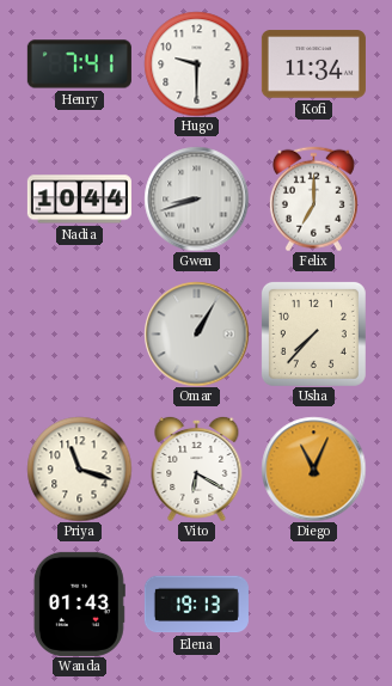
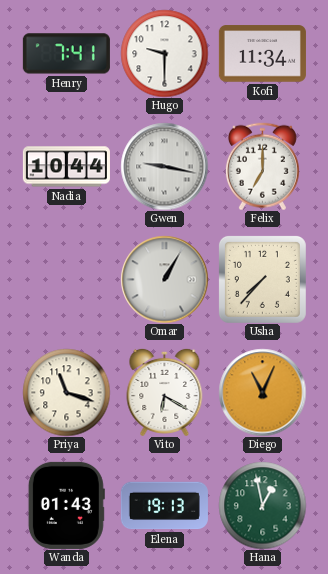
Gwen: 8:42 -> 9:17 (164, 166)
Hana: none -> 12:58 (262, 505)
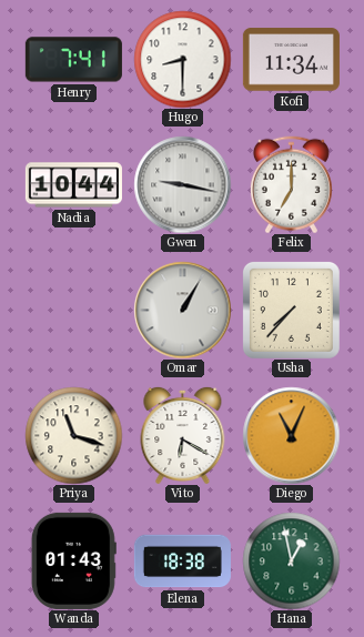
Hugo: 9:30 -> 8:30 (182, 59)
Elena: 19:13 -> 18:38 (182, 562)
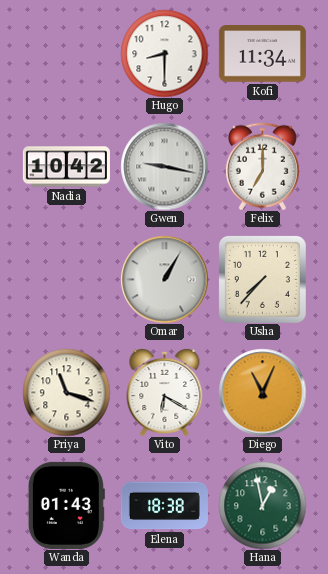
Henry: 7:41 -> none (73, 60)
Nadia: 10:44 -> 10:42 (66, 167)
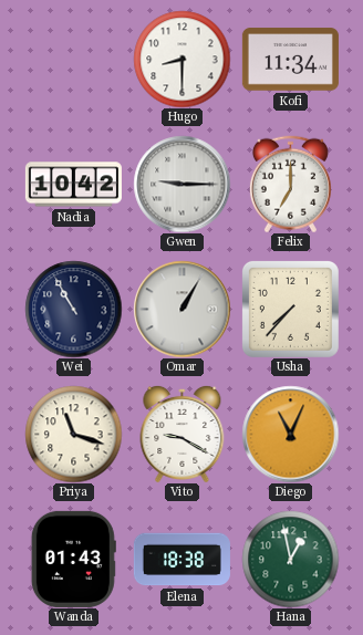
Gwen: 9:17 -> 9:15 (181, 184)
Wei: none -> 10:55 (73, 309)
Vito: 6:20 -> 9:20 (183, 434)
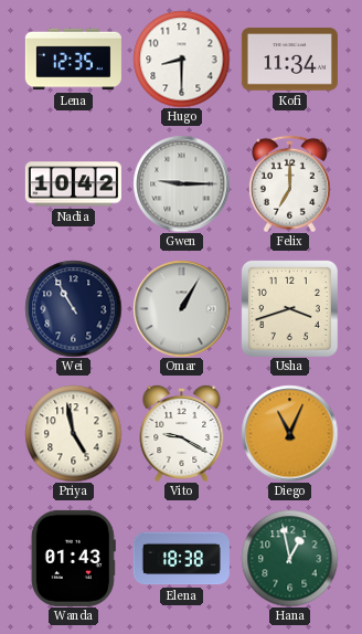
Lena: none -> 12:35 (73, 60)
Usha: 7:37 -> 3:42 (289, 308)
Priya: 11:18 -> 4:58 (73, 433)
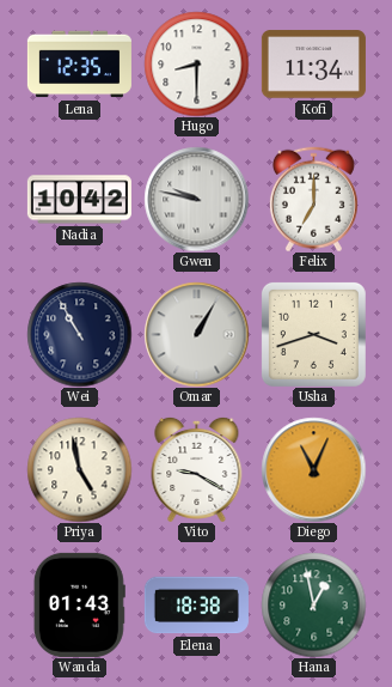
Gwen: 9:15 -> 9:47 (196, 199)
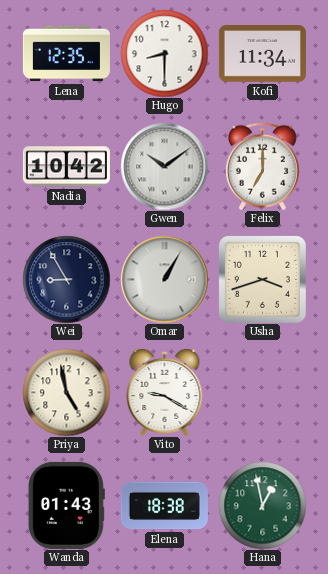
Gwen: 9:47 -> 10:09 (164, 166)
Wei: 10:55 -> 8:55 (66, 279)
Diego: 11:04 -> none (313, 469)
